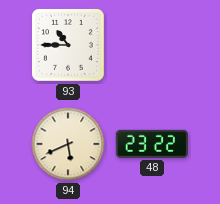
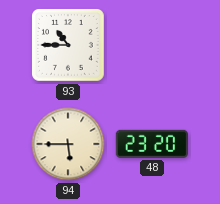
94: 5:41 -> 5:45 (68, 144)
48: 23:22 -> 23:20 (152, 144)
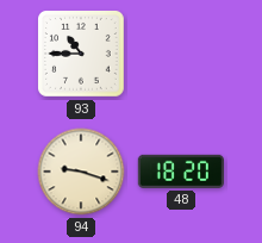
94: 5:45 -> 9:18 (81, 172)
48: 23:20 -> 18:20 (181, 172)
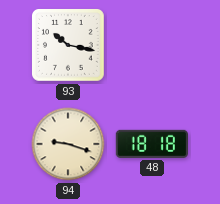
93: 10:45 -> 10:17 (69, 46)
48: 18:20 -> 18:18 (152, 144)
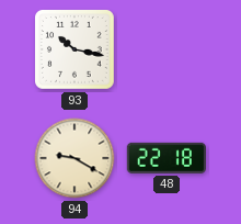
94: 9:18 -> 9:20 (74, 158)
48: 18:18 -> 22:18 (167, 158)
